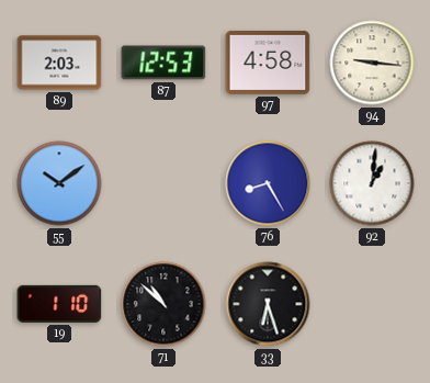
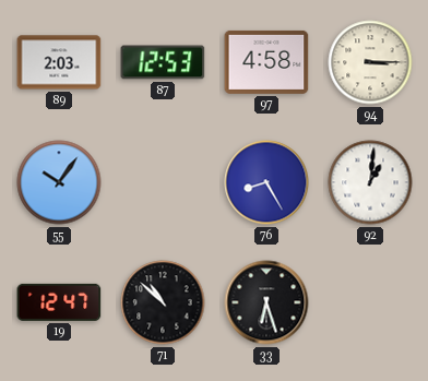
94: 9:16 -> 3:15 (370, 62)
55: 10:09 -> 10:06 (59, 182)
19: 1:10 -> 12:47 (59, 302)
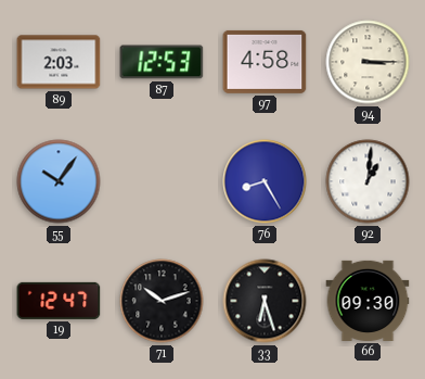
71: 10:52 -> 10:12 (162, 301)
66: none -> 09:30 (368, 301)
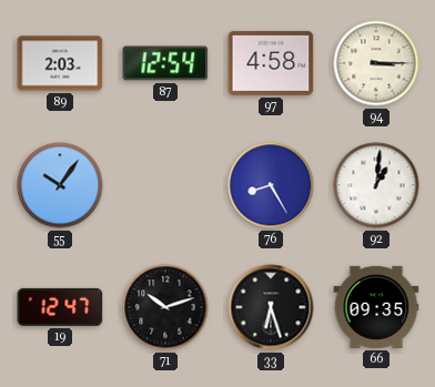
87: 12:53 -> 12:54 (165, 63)
66: 09:30 -> 09:35 (376, 307)
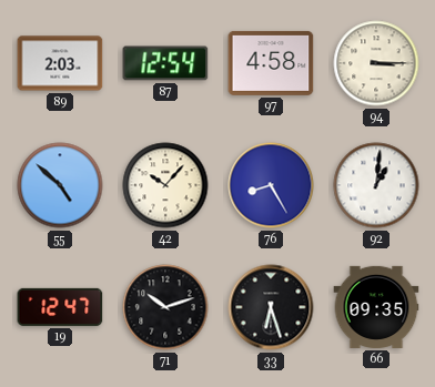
55: 10:06 -> 4:52 (60, 185)
42: none -> 10:07 (165, 185)
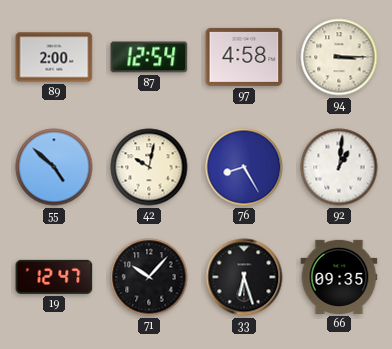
89: 2:03 -> 2:00 (54, 57)
42: 10:07 -> 10:02 (149, 167)
71: 10:12 -> 10:07 (149, 277)
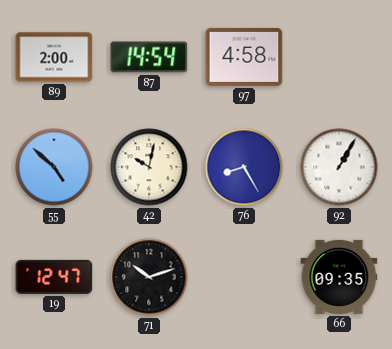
87: 12:54 -> 14:54 (149, 57)
94: 3:15 -> none (339, 57)
92: 1:01 -> 1:05 (339, 167)
71: 10:07 -> 10:12 (149, 277)
33: 6:27 -> none (244, 277)
